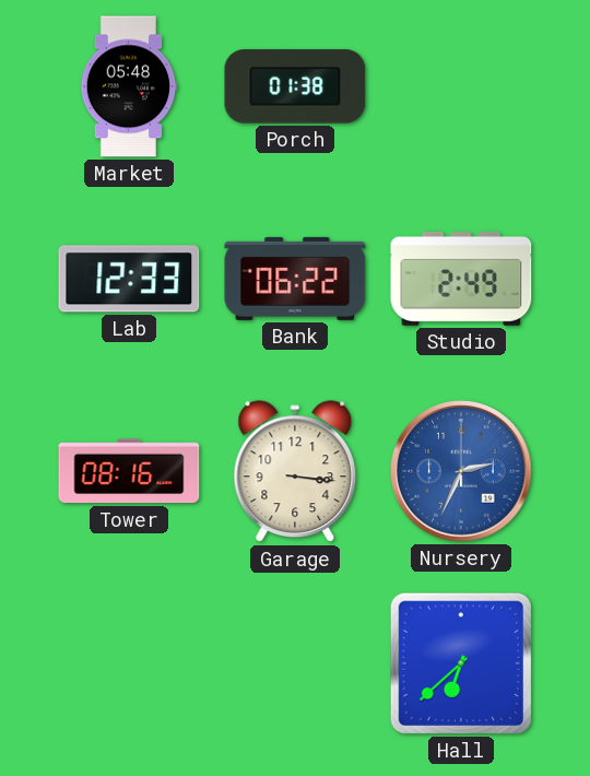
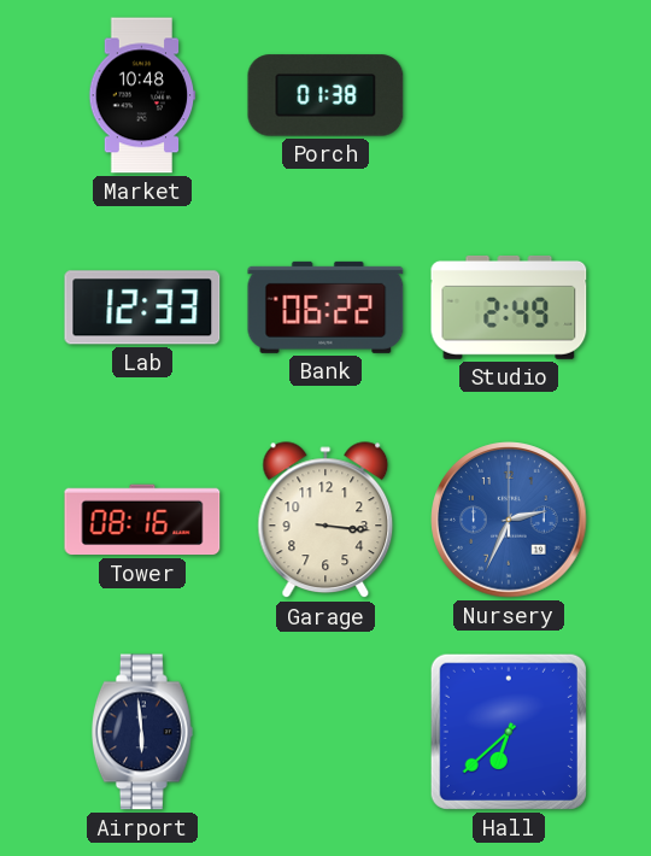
Market: 05:48 -> 10:48 (142, 95)
Airport: none -> 5:59 (142, 732)
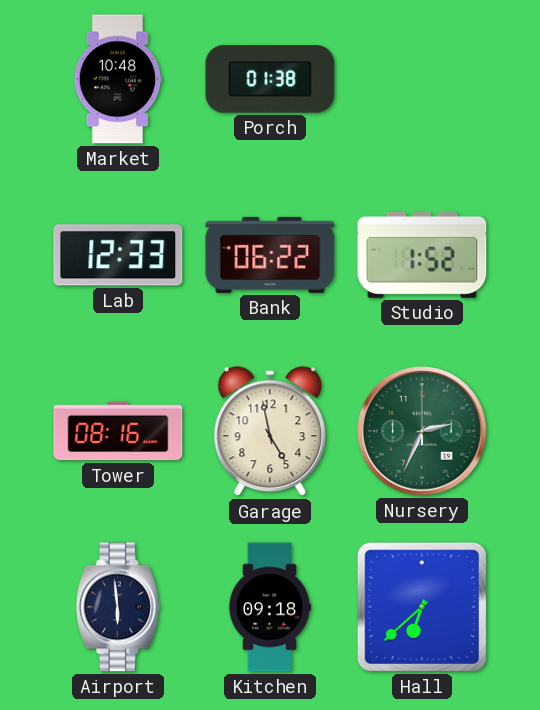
Studio: 2:49 -> 1:52 (422, 255)
Garage: 3:16 -> 4:58 (270, 432)
Nursery dial: blue -> green (422, 431)
Kitchen: none -> 09:18 (270, 607)
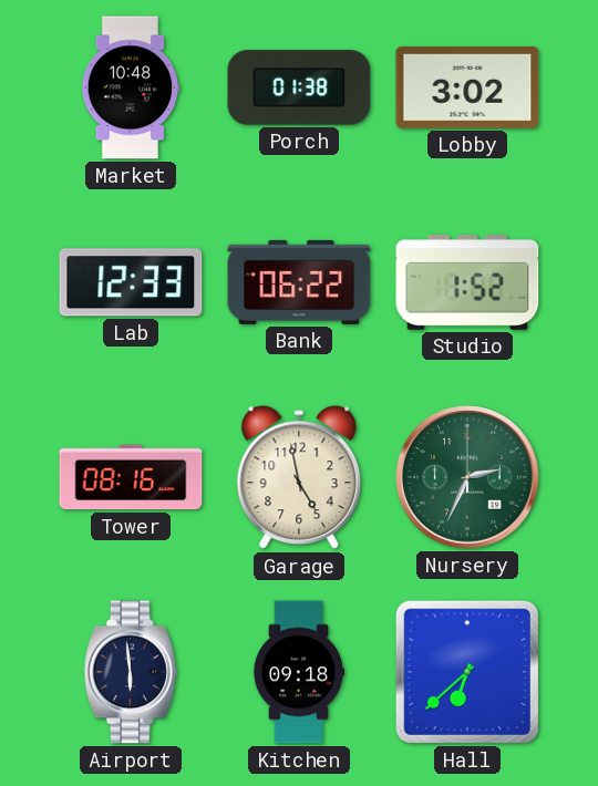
Lobby: none -> 3:02 (467, 87)
